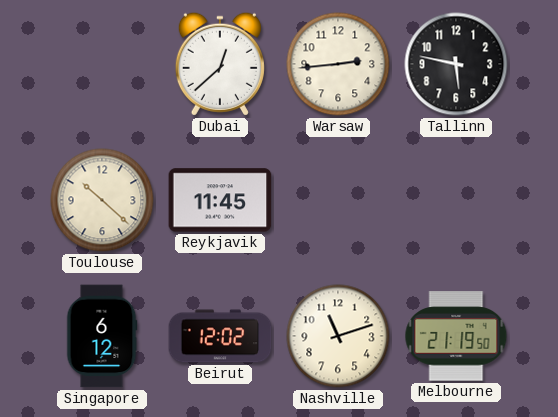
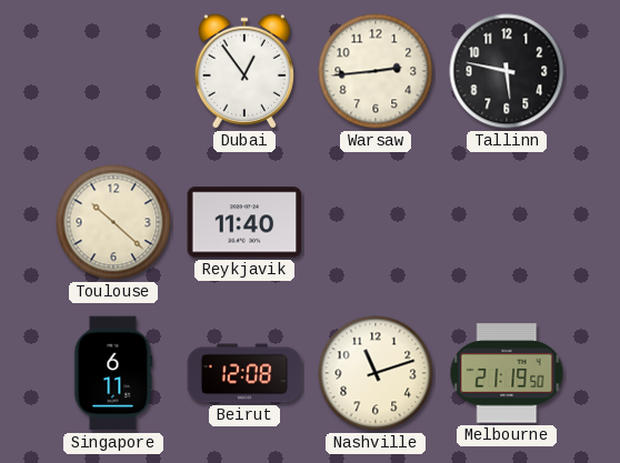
Dubai: 12:38 -> 12:54 (244, 71)
Reykjavik: 11:45 -> 11:40 (244, 222)
Singapore: 6:12 -> 6:11 (113, 373)
Beirut: 12:02 -> 12:08 (244, 373)
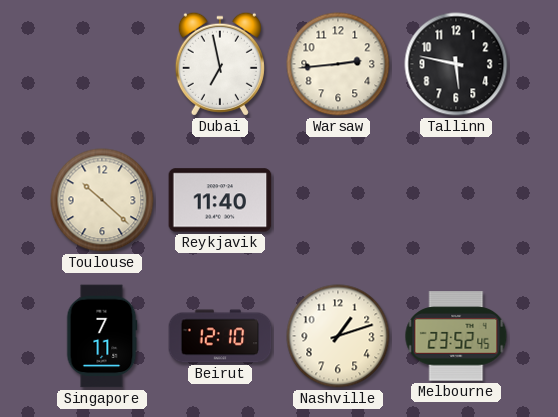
Dubai: 12:54 -> 6:58 (220, 64)
Singapore: 6:11 -> 7:11 (102, 336)
Beirut: 12:08 -> 12:10 (220, 336)
Nashville: 11:12 -> 1:12 (338, 336)
Melbourne: 21:19 -> 23:52 (456, 336)
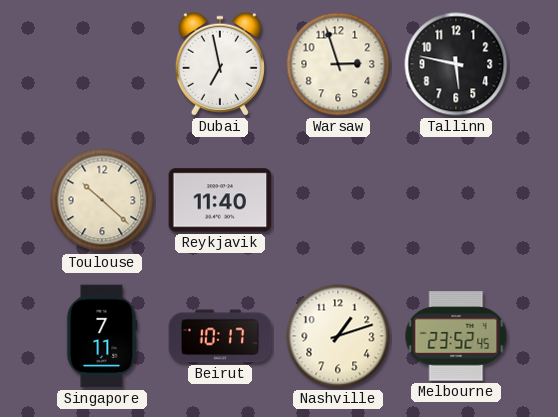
Warsaw: 2:44 -> 2:57 (338, 64)
Beirut: 12:10 -> 10:17 (220, 336)
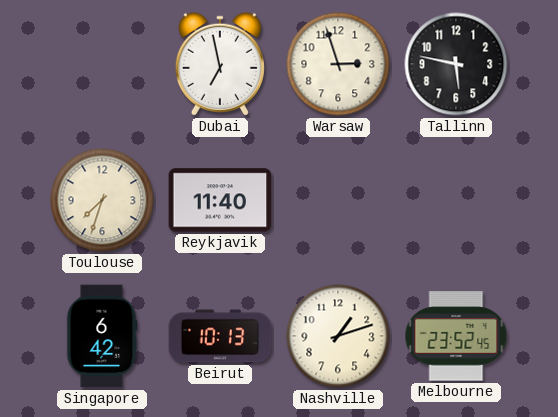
Toulouse: 10:22 -> 7:33 (102, 200)
Singapore: 7:11 -> 6:42 (102, 336)
Beirut: 10:17 -> 10:13 (220, 336)
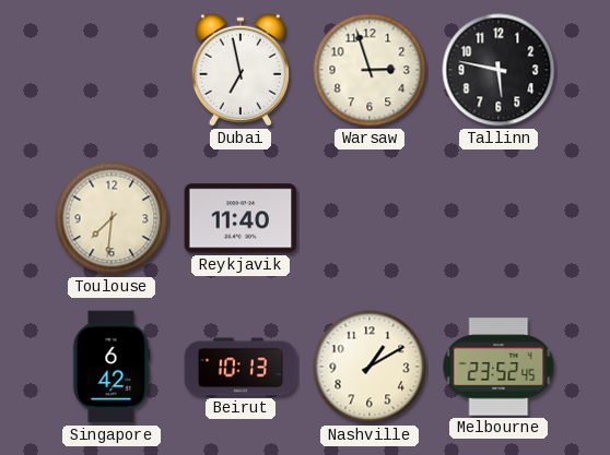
Toulouse: 7:33 -> 7:31 (112, 218)
Nashville: 1:12 -> 1:10 (369, 367)
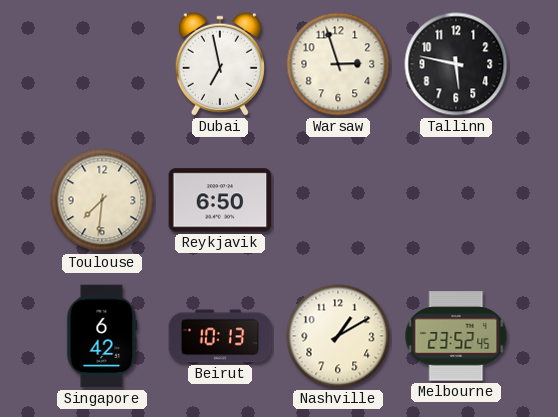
Reykjavik: 11:40 -> 6:50 (220, 200)
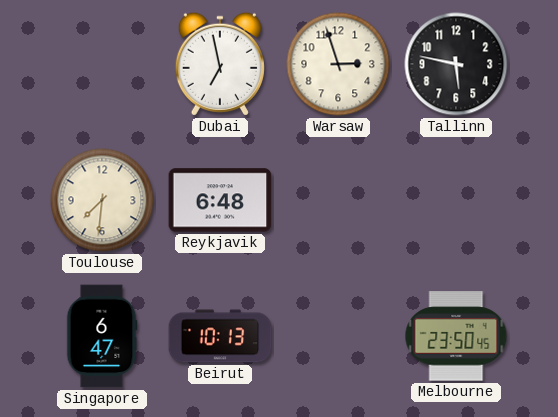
Reykjavik: 6:50 -> 6:48 (220, 200)
Singapore: 6:42 -> 6:47 (102, 336)
Nashville: 1:10 -> none (338, 336)
Melbourne: 23:52 -> 23:50 (456, 336)
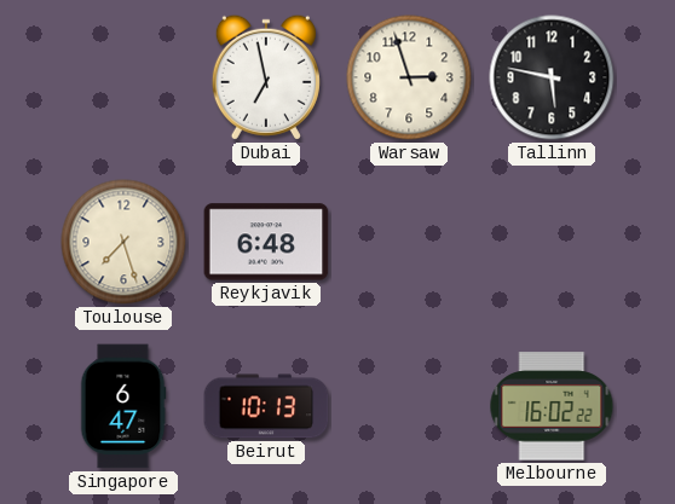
Toulouse: 7:31 -> 7:27 (123, 242)
Melbourne: 23:50 -> 16:02 (552, 406)
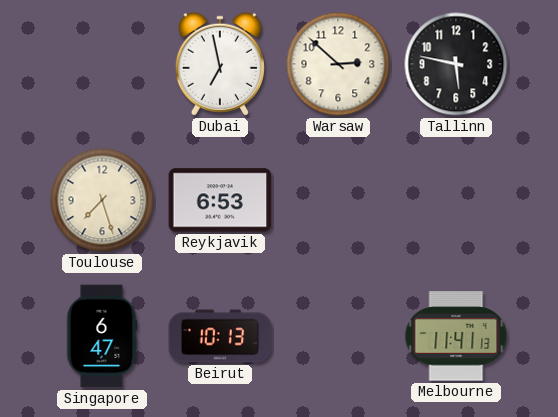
Warsaw: 2:57 -> 2:52 (338, 64)
Reykjavik: 6:48 -> 6:53 (220, 200)
Melbourne: 16:02 -> 11:41 (456, 336)
